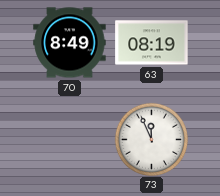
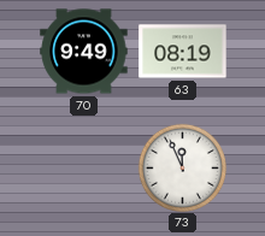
70: 8:49 -> 9:49 (84, 52)
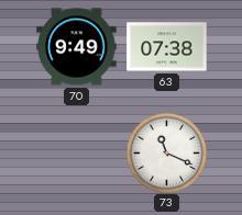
63: 08:19 -> 07:38 (167, 47)
73: 11:56 -> 11:19 (166, 152)
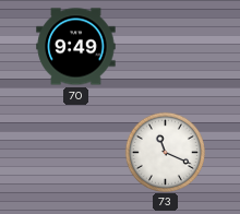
63: 07:38 -> none (167, 47)
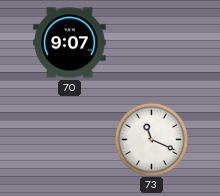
70: 9:49 -> 9:07 (70, 43)
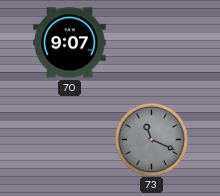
73 dial: white -> grey (151, 139)
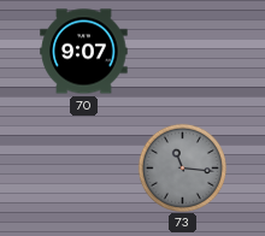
73: 11:19 -> 11:16 (182, 167)
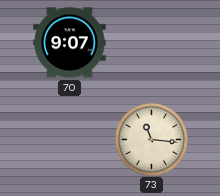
73 dial: grey -> cream (151, 139)
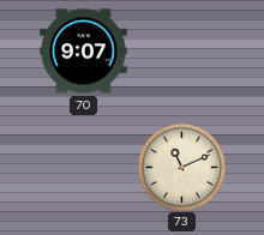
73: 11:16 -> 11:11 (181, 167)
